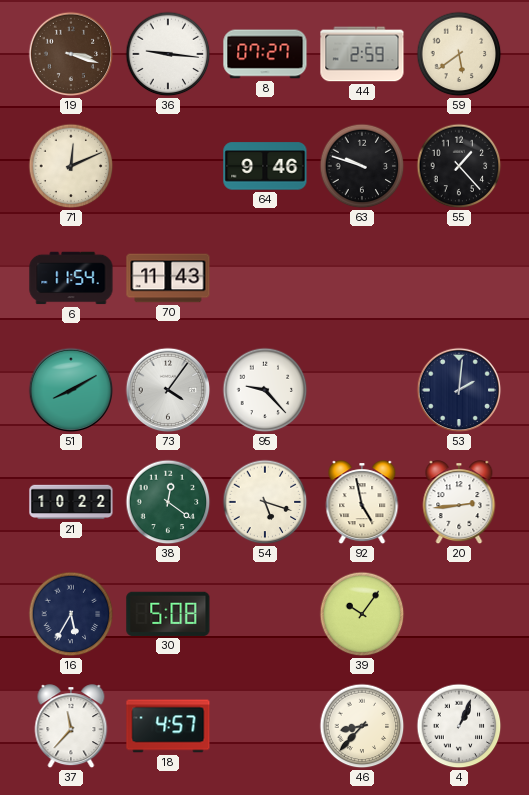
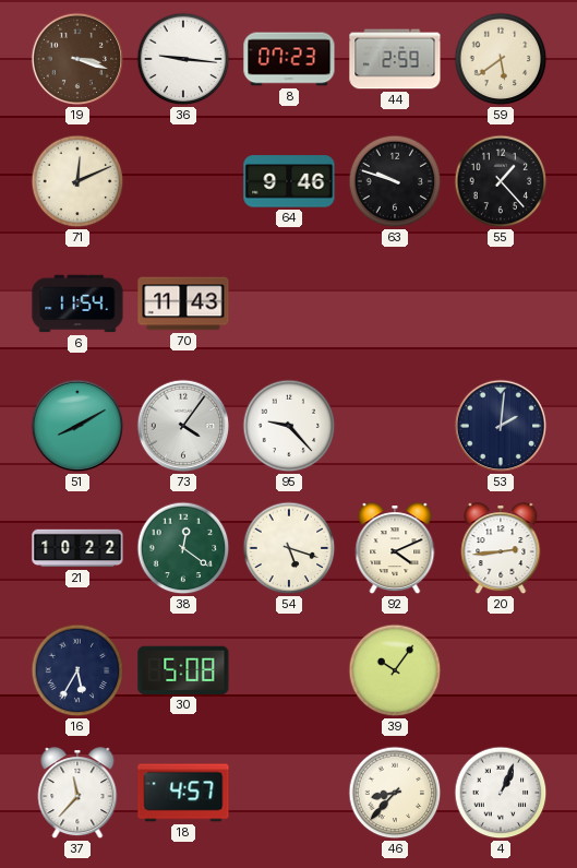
8: 07:27 -> 07:23 (289, 59)
92: 4:58 -> 4:11 (395, 549)
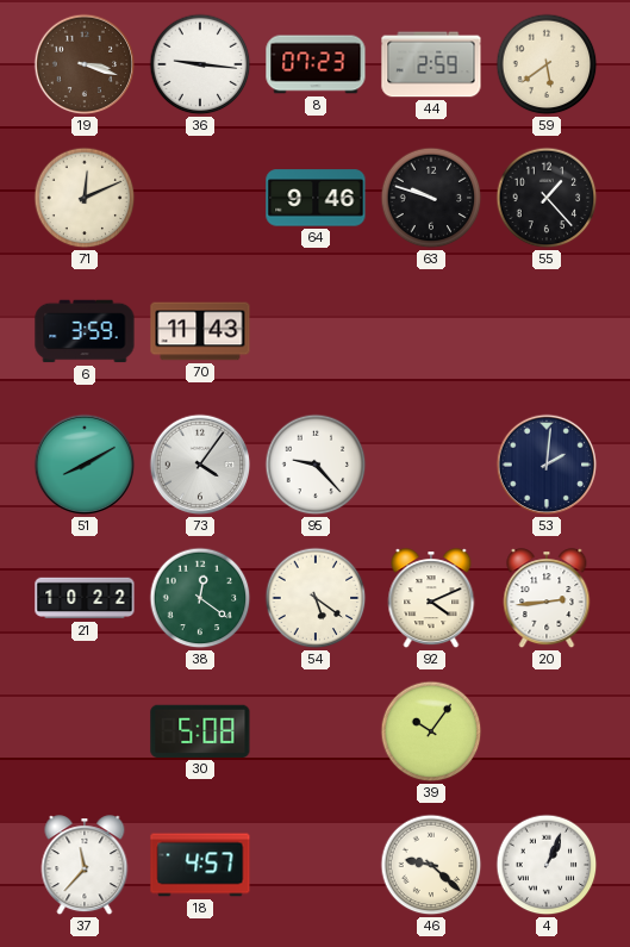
6: 11:54 -> 3:59 (85, 331)
54: 5:18 -> 5:21 (316, 598)
16: 5:35 -> none (77, 670)
46: 8:37 -> 9:22 (431, 865)
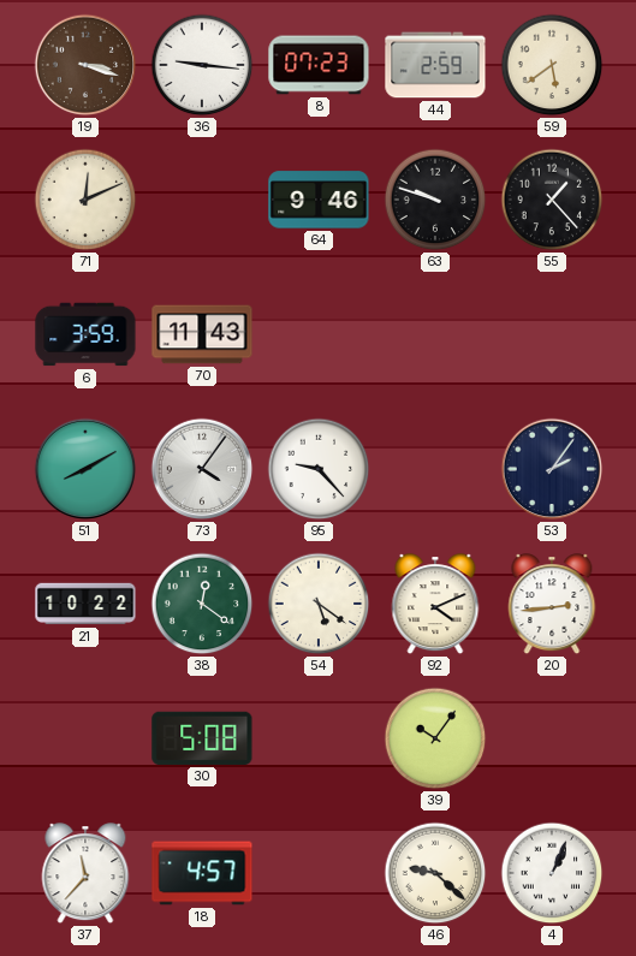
53: 2:01 -> 2:06 (552, 469)
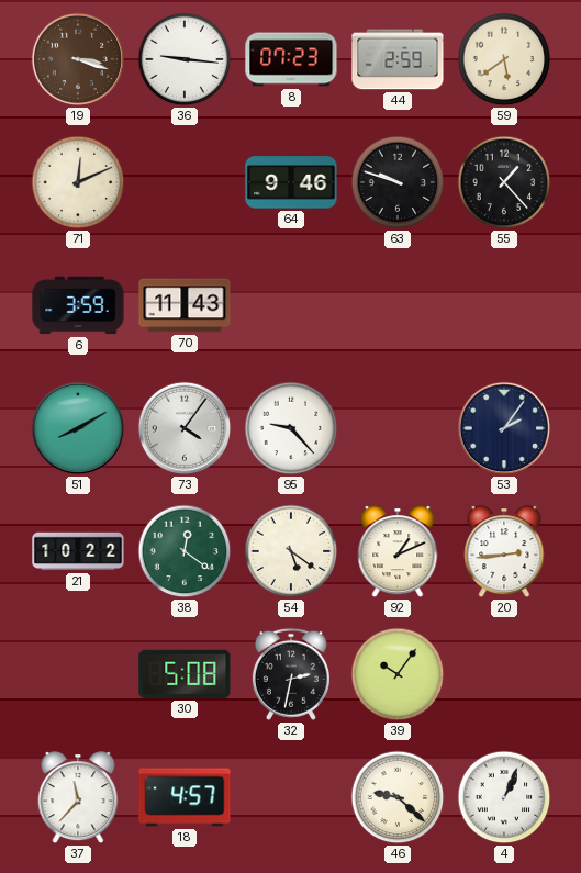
92: 4:11 -> 1:11 (398, 552)
32: none -> 2:32 (291, 674)
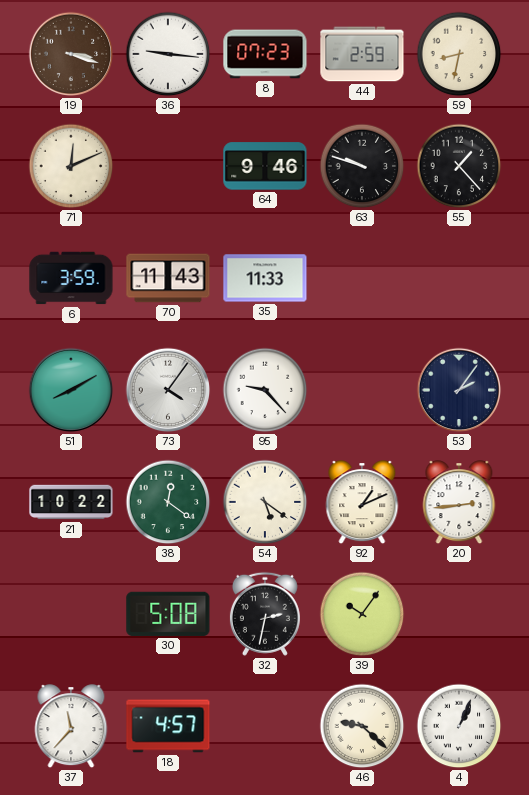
59: 5:39 -> 8:32 (459, 54)
35: none -> 11:33 (265, 278)
